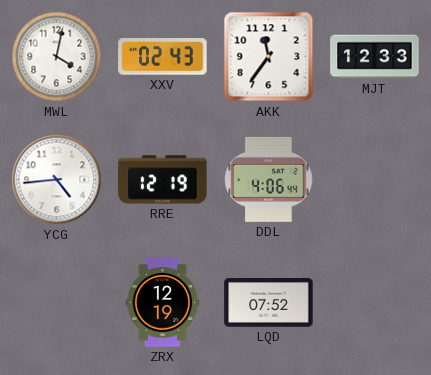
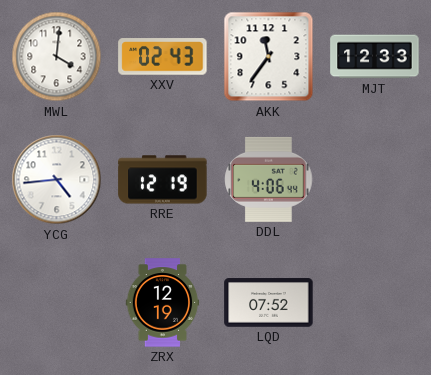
MWL: 4:02 -> 4:01 (57, 57)
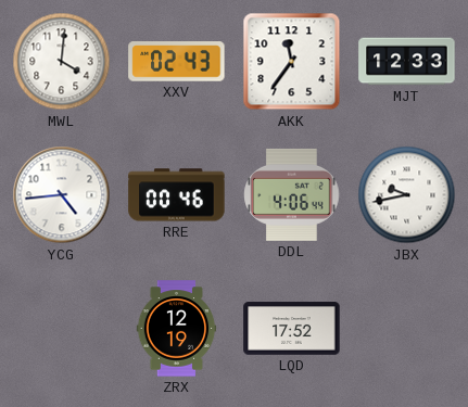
RRE: 12:19 -> 00:46 (177, 195)
JBX: none -> 9:43 (407, 195)
LQD: 07:52 -> 17:52 (292, 329)
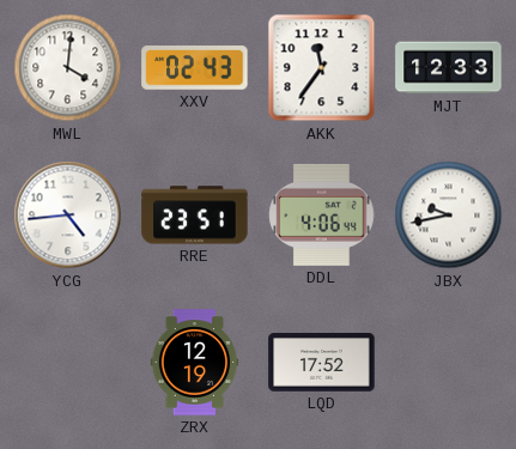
RRE: 00:46 -> 23:51 (195, 216)
